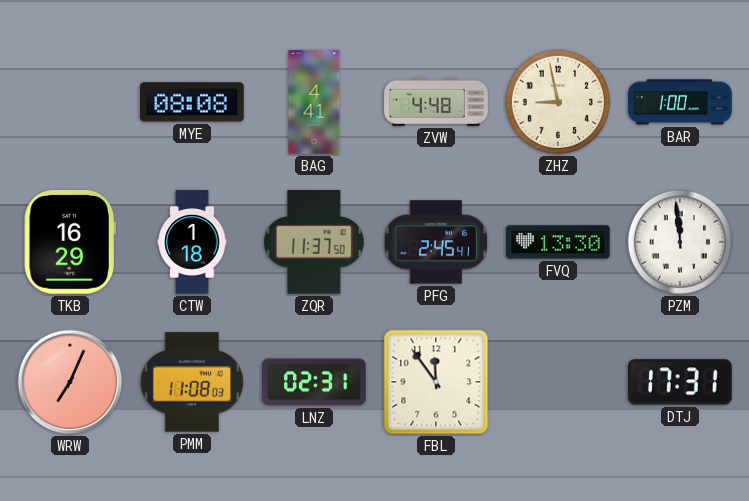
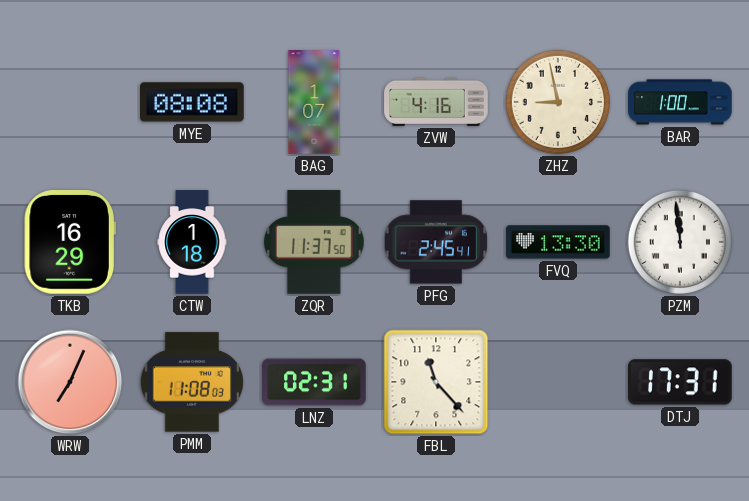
BAG: 4:41 -> 1:07 (314, 102)
ZVW: 4:48 -> 4:16 (436, 102)
FBL: 11:54 -> 11:23 (436, 382)
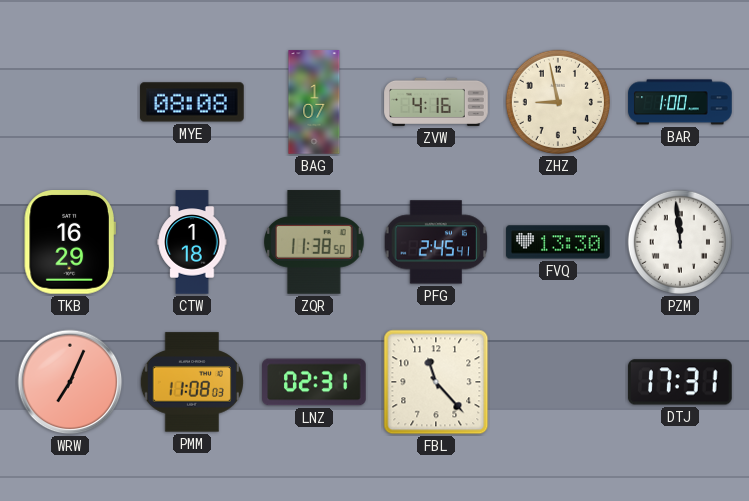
ZQR: 11:37 -> 11:38 (314, 242)
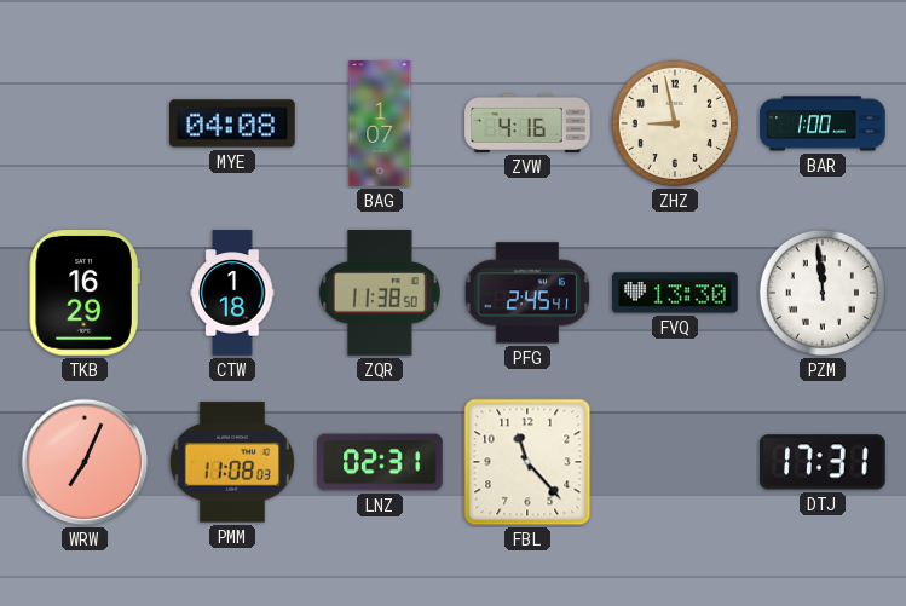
MYE: 08:08 -> 04:08 (232, 123)
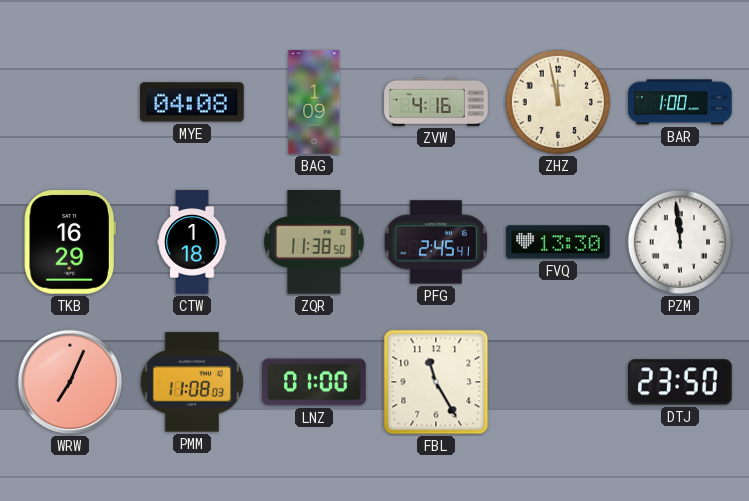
BAG: 1:07 -> 1:09 (314, 102)
ZHZ: 8:58 -> 11:58 (558, 102)
LNZ: 02:31 -> 01:00 (314, 382)
FBL: 11:23 -> 11:25 (436, 382)
DTJ: 17:31 -> 23:50 (680, 382)
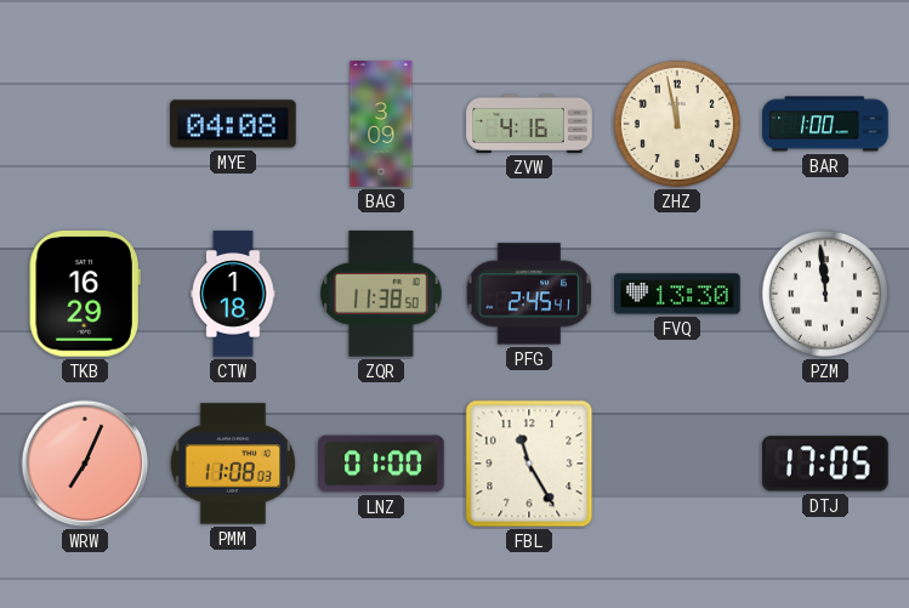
BAG: 1:09 -> 3:09 (381, 124)
DTJ: 23:50 -> 17:05 (825, 464)
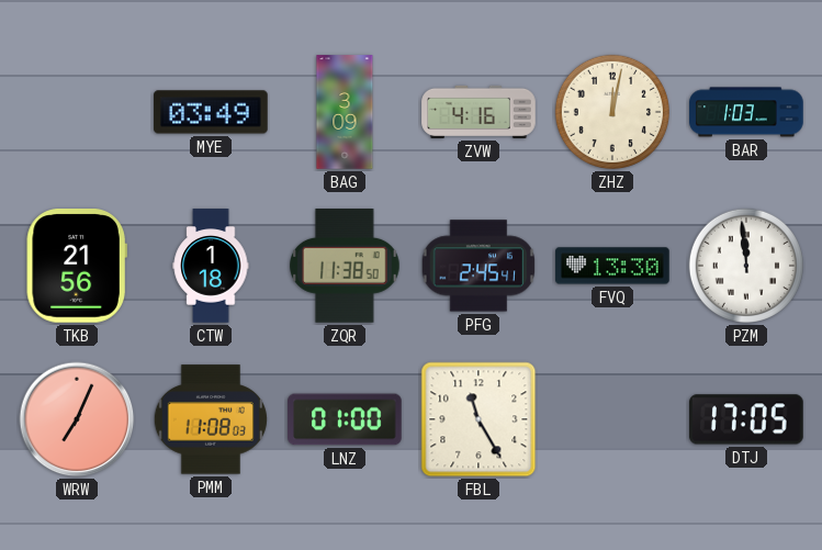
MYE: 04:08 -> 03:49 (211, 112)
ZHZ: 11:58 -> 12:02 (612, 112)
BAR: 1:00 -> 1:03 (746, 112)
TKB: 16:29 -> 21:56 (77, 267)
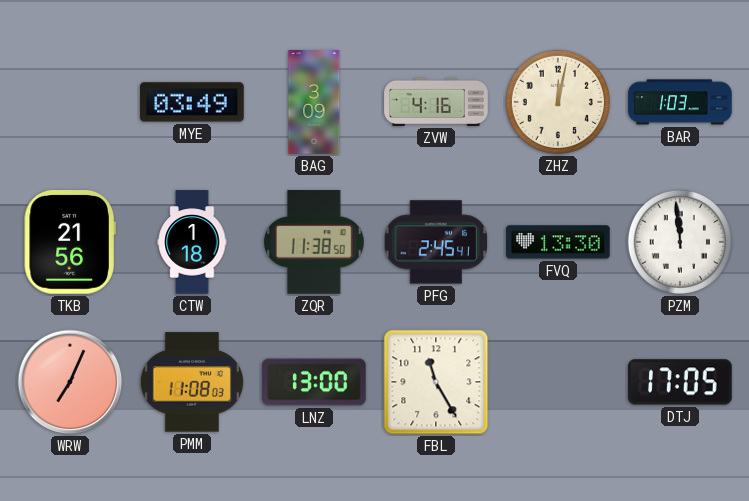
LNZ: 01:00 -> 13:00 (314, 382)
